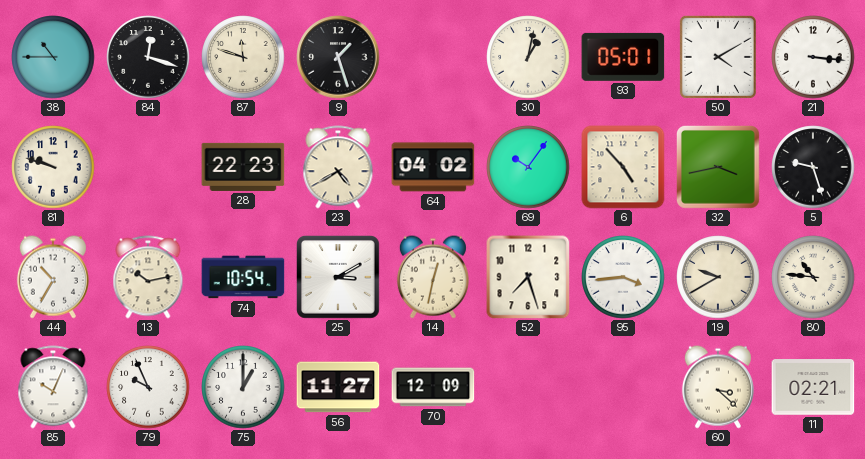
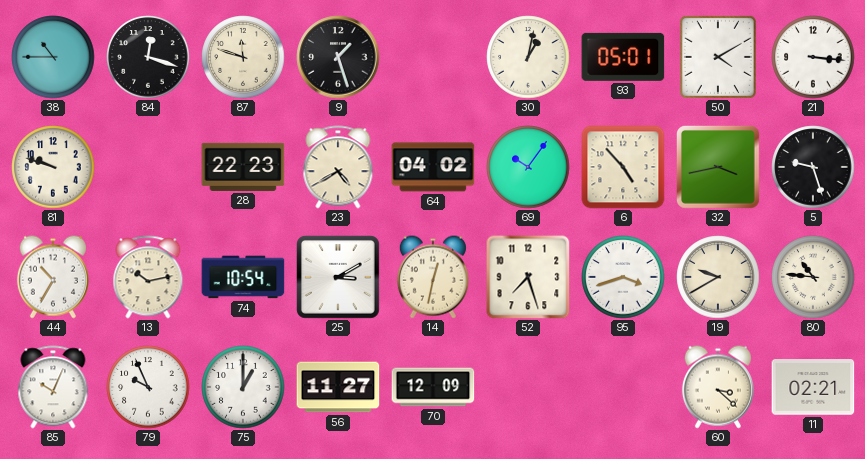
95: 3:44 -> 3:42 (623, 277)
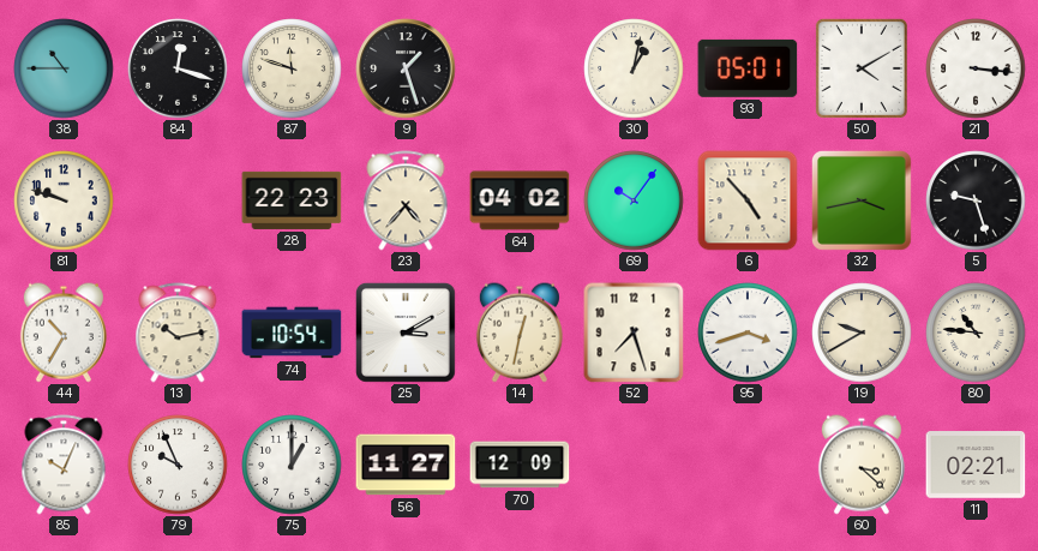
23: 4:40 -> 4:37 (406, 200)
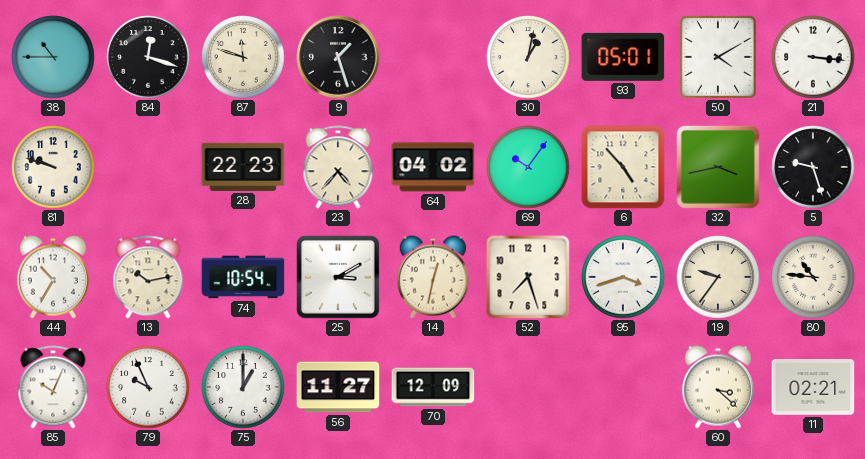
19: 9:40 -> 9:36 (718, 277)
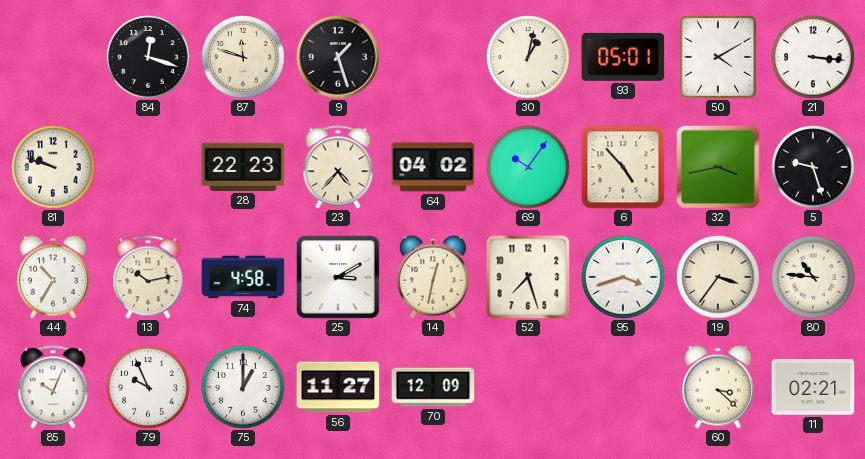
38: 10:45 -> none (53, 57)
74: 10:54 -> 4:58 (243, 277)
19: 9:36 -> 3:36 (718, 277)
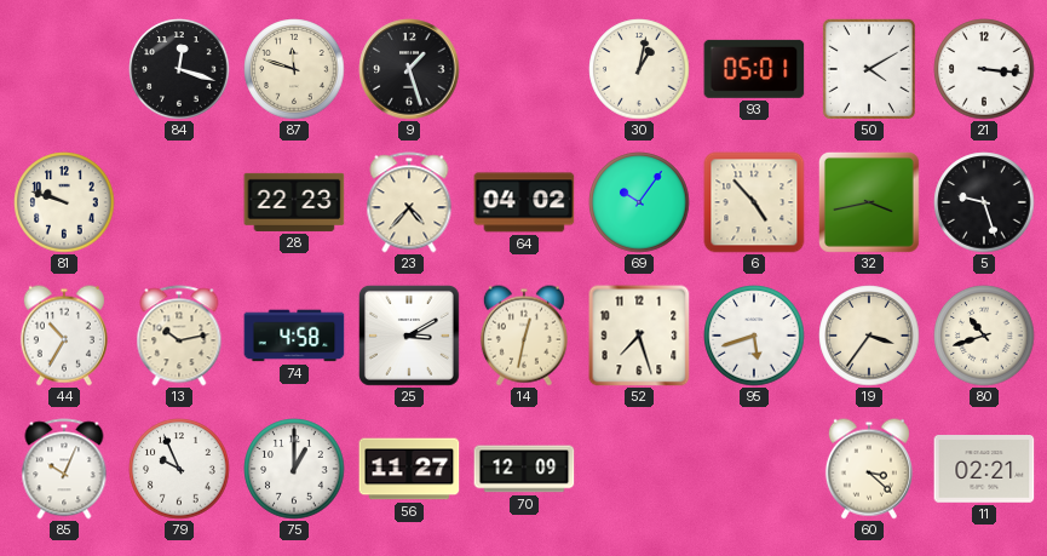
95: 3:42 -> 5:42 (754, 336)
80: 10:46 -> 10:42 (984, 336)
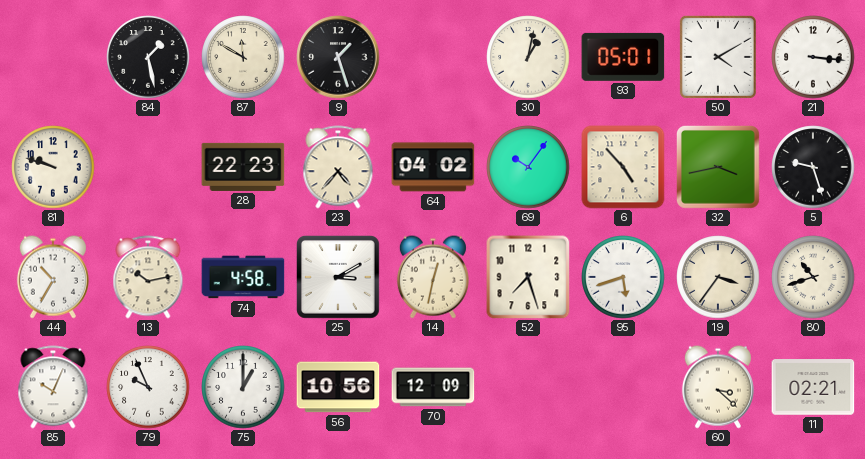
84: 12:18 -> 1:28 (148, 57)
87: 11:48 -> 11:50 (243, 57)
56: 11:27 -> 10:56 (338, 387)
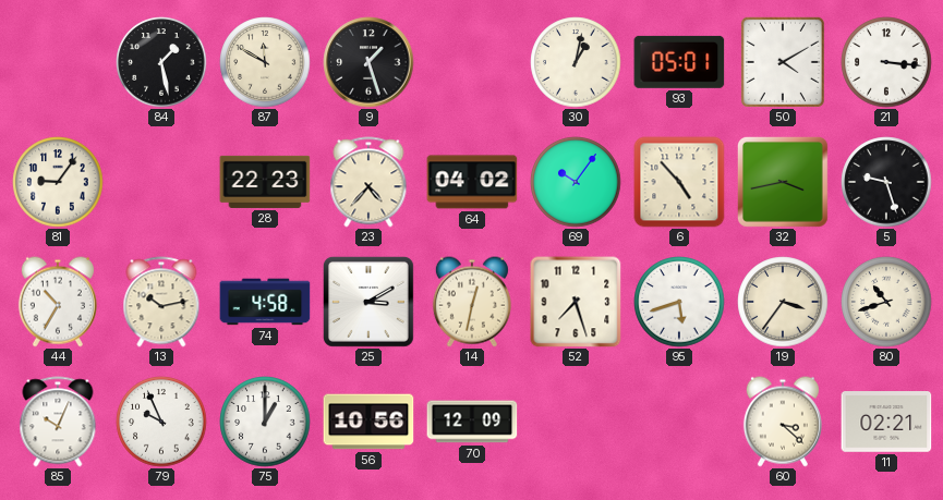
81: 9:48 -> 9:06 (58, 182)
